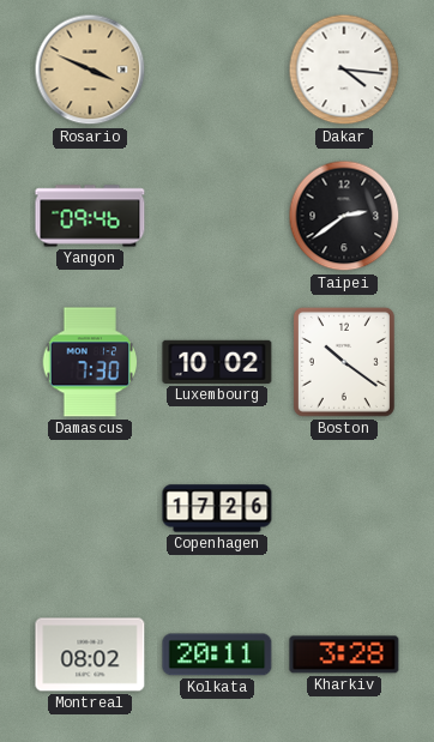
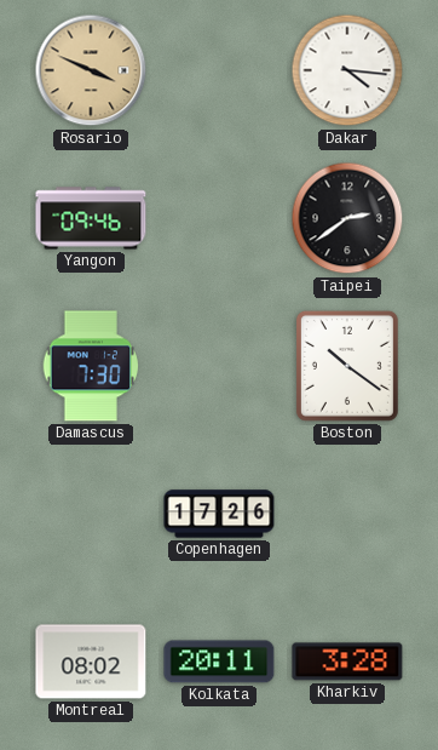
Luxembourg: 10:02 -> none (217, 362)
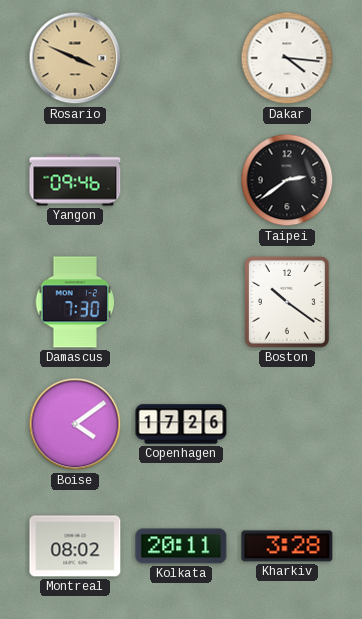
Boise: none -> 4:09 (75, 424)
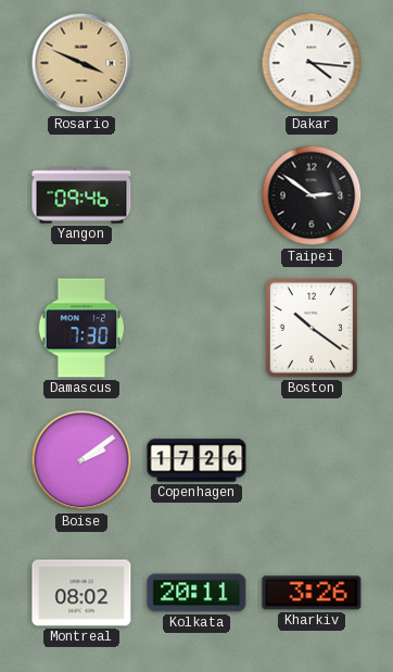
Taipei: 2:39 -> 2:51 (312, 195)
Boise: 4:09 -> 2:09 (81, 460)
Kharkiv: 3:28 -> 3:26 (312, 593)
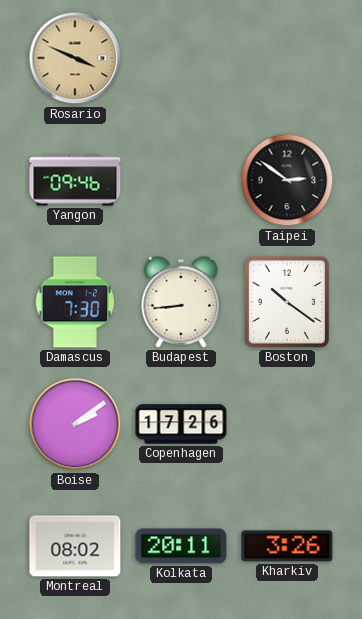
Dakar: 4:16 -> none (312, 63)
Budapest: none -> 8:44 (181, 302)
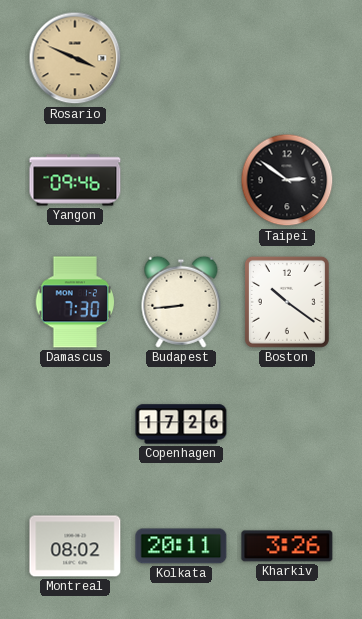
Boise: 2:09 -> none (75, 424)
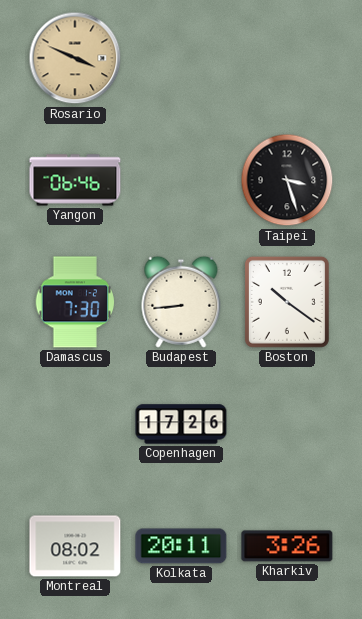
Yangon: 09:46 -> 06:46 (75, 180)
Taipei: 2:51 -> 3:27 (287, 180)
